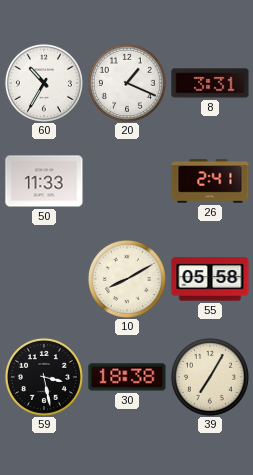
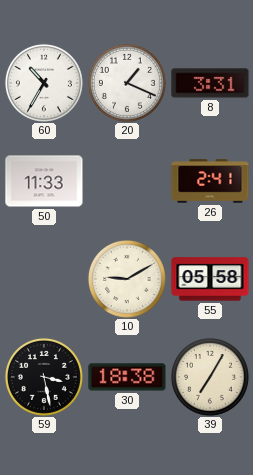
10: 8:10 -> 9:10 (127, 279)
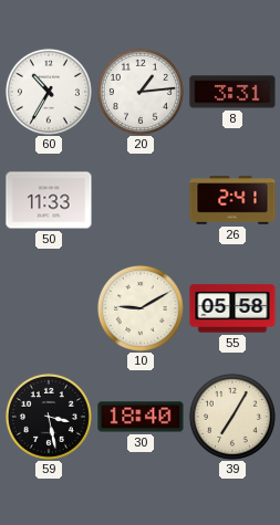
20: 1:19 -> 1:14 (141, 92)
30: 18:38 -> 18:40 (141, 417)
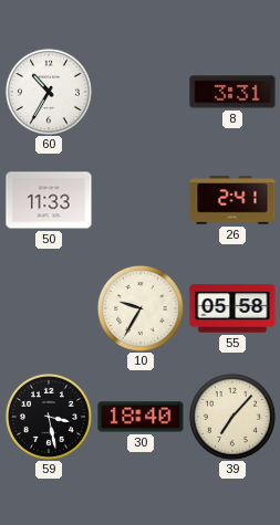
20: 1:14 -> none (141, 92)
10: 9:10 -> 9:35 (141, 308)
39: 7:05 -> 7:07 (232, 417)
